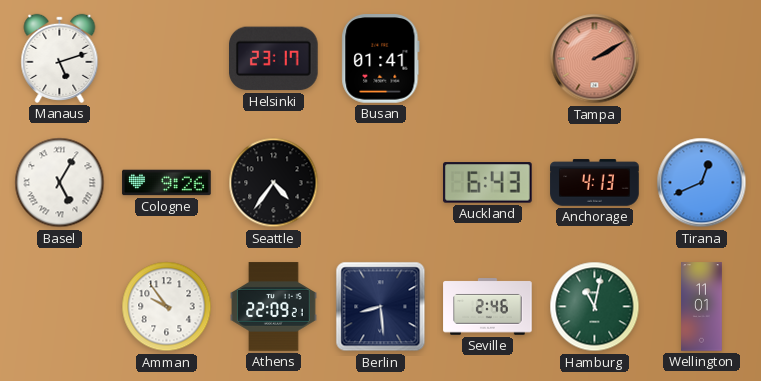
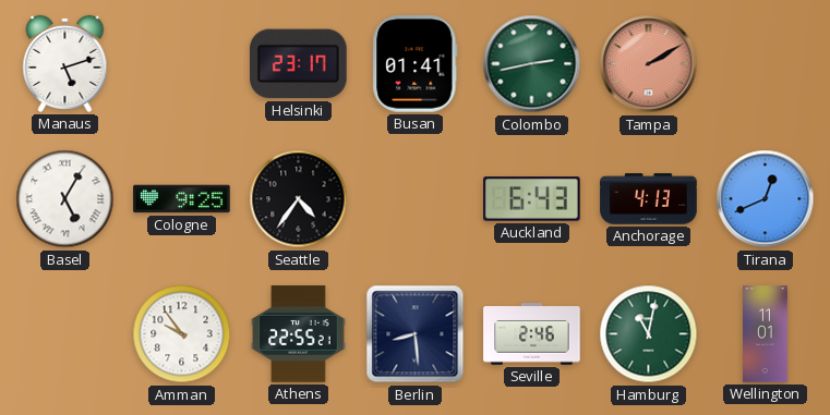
Colombo: none -> 2:43 (532, 64)
Cologne: 9:26 -> 9:25 (182, 199)
Athens: 22:09 -> 22:55 (299, 334)
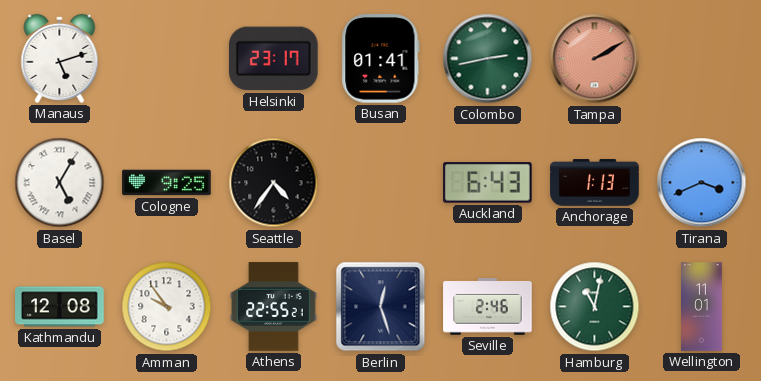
Anchorage: 4:13 -> 1:13 (595, 183)
Tirana: 12:41 -> 3:41 (702, 183)
Kathmandu: none -> 12:08 (60, 307)
Berlin: 8:29 -> 12:27 (381, 307)
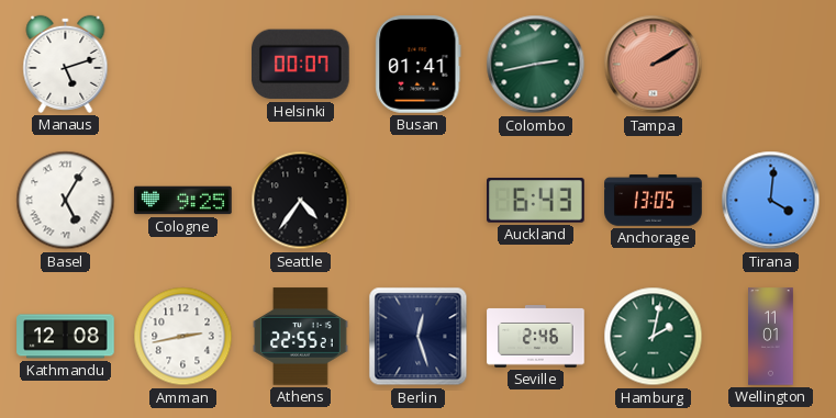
Helsinki: 23:17 -> 00:07 (301, 65)
Anchorage: 1:13 -> 13:05 (654, 201)
Tirana: 3:41 -> 4:01 (771, 201)
Amman: 9:54 -> 2:43 (183, 337)
Hamburg: 11:02 -> 2:02 (654, 337)
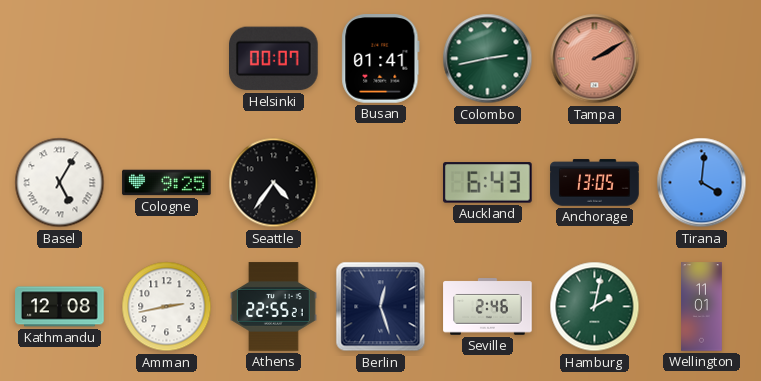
Manaus: 5:12 -> none (66, 64)
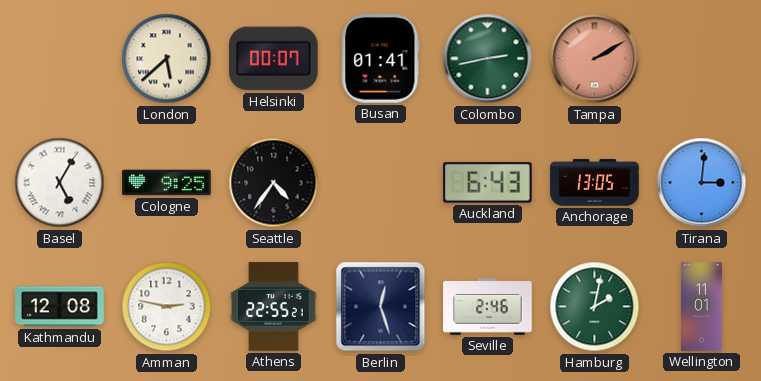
London: none -> 5:38 (167, 59)
Tirana: 4:01 -> 3:01 (702, 183)
Amman: 2:43 -> 2:47 (167, 307)
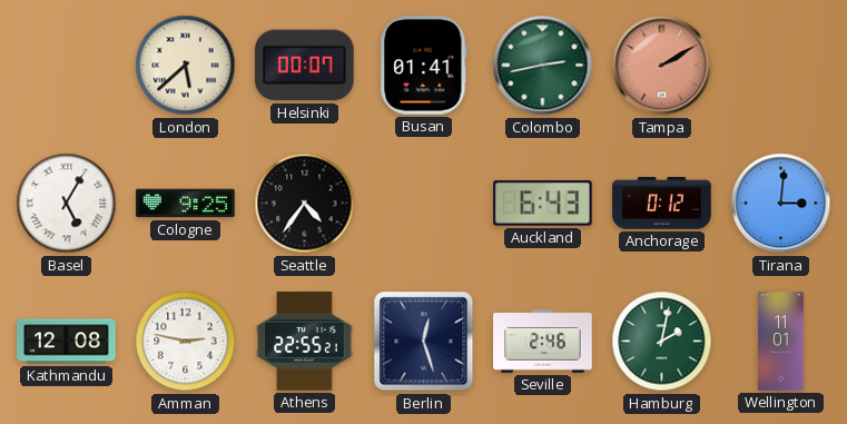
Anchorage: 13:05 -> 0:12 (662, 204)
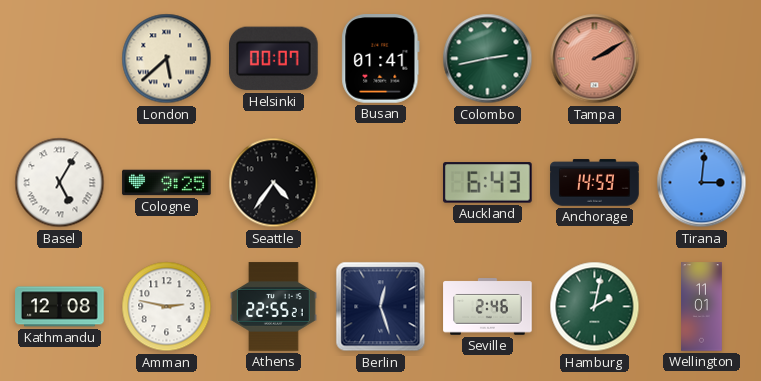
Anchorage: 0:12 -> 14:59 (595, 183)
